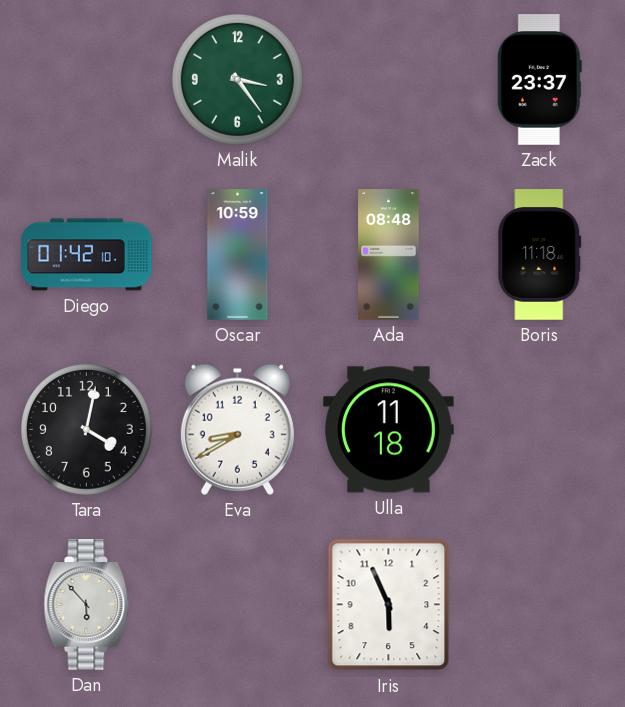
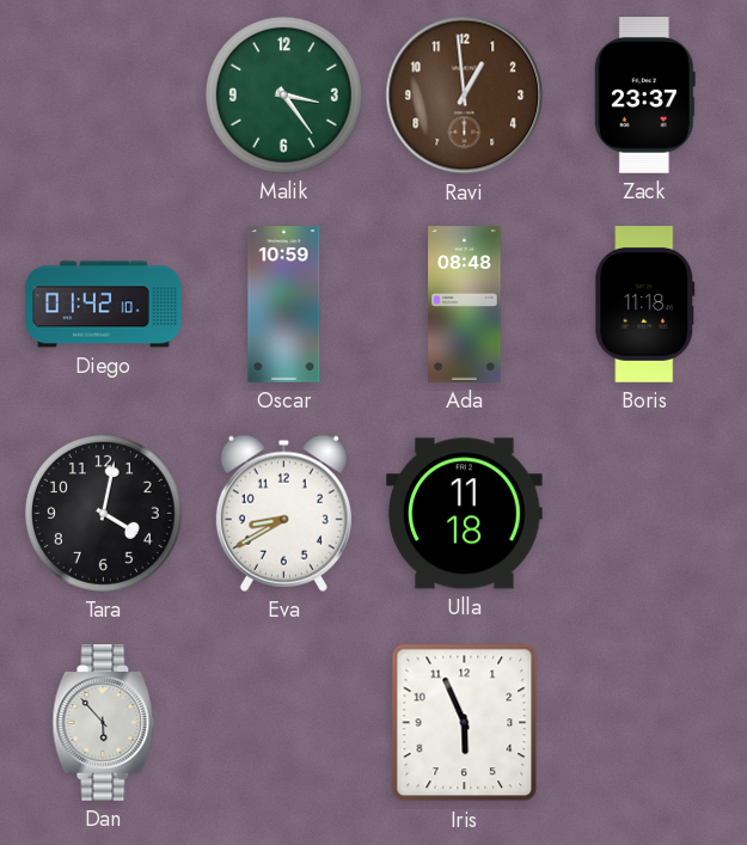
Ravi: none -> 12:59 (465, 96)
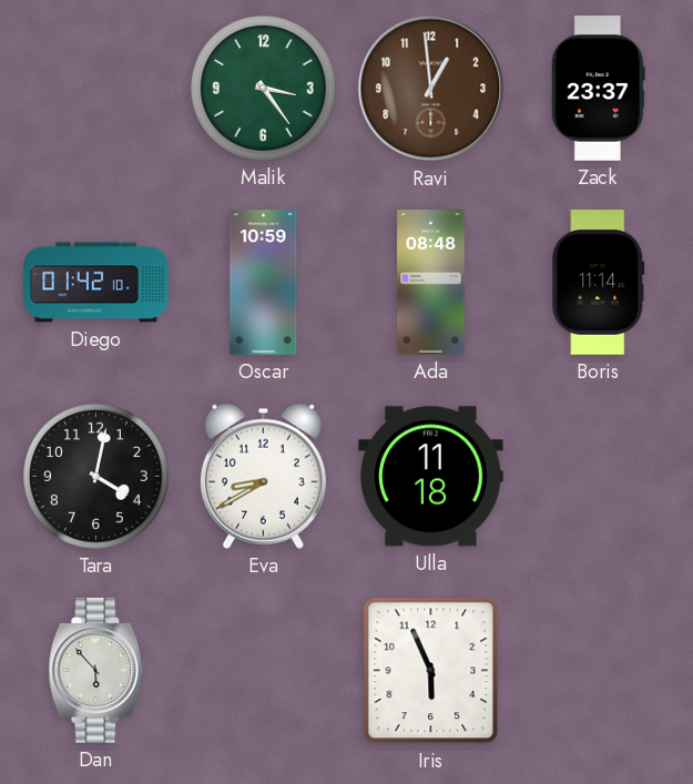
Boris: 11:18 -> 11:14 (599, 283)
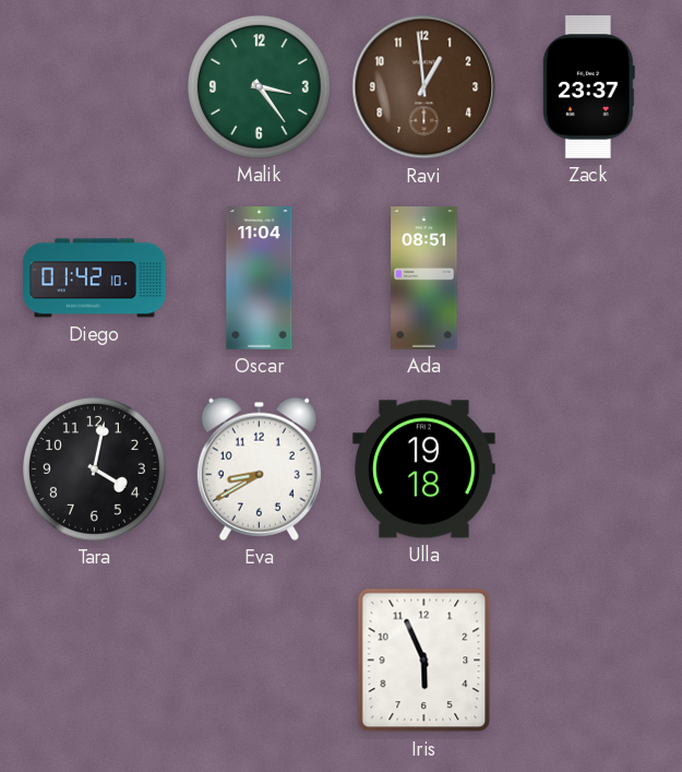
Oscar: 10:59 -> 11:04 (260, 278)
Ada: 08:48 -> 08:51 (424, 278)
Boris: 11:14 -> none (599, 283)
Ulla: 11:18 -> 19:18 (424, 470)
Dan: 5:53 -> none (96, 671)
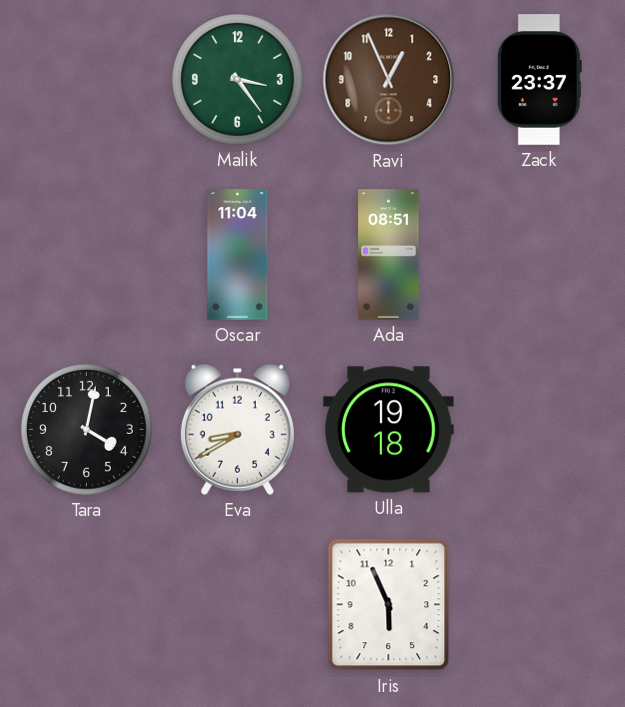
Ravi: 12:59 -> 12:56 (389, 80)
Diego: 01:42 -> none (95, 278)
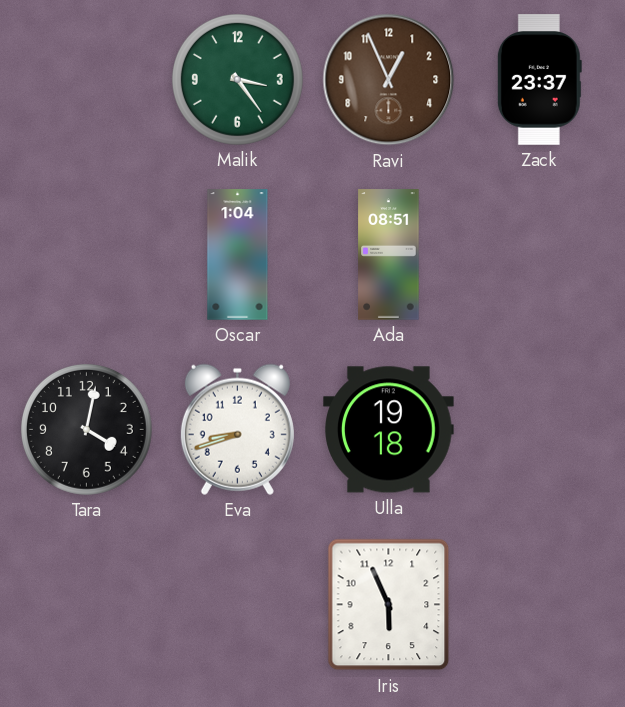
Oscar: 11:04 -> 1:04 (238, 255)
Eva: 8:40 -> 8:42 (237, 429)
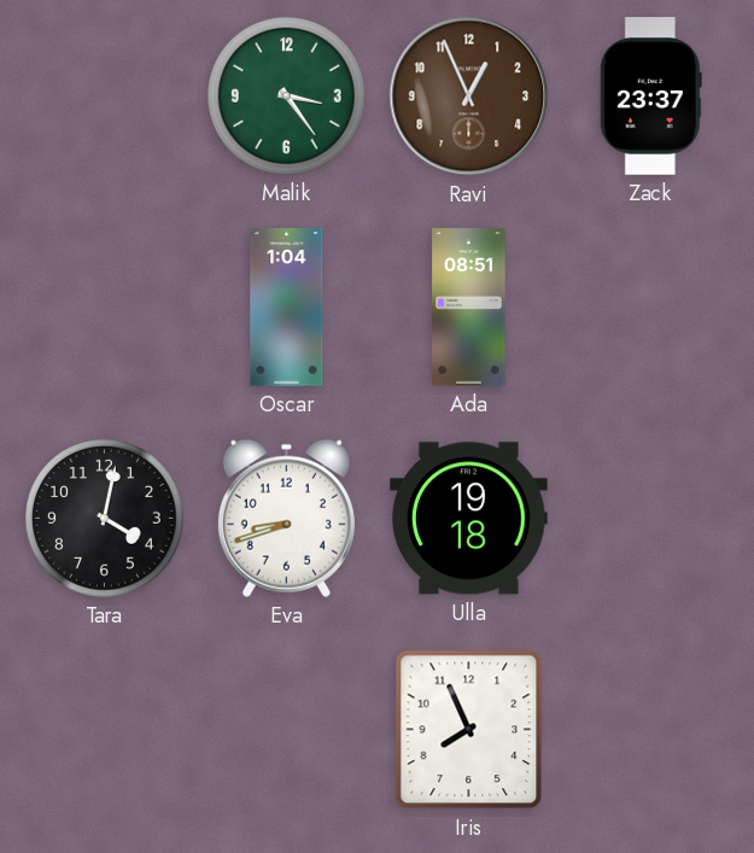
Iris: 5:56 -> 7:56 (469, 730)
